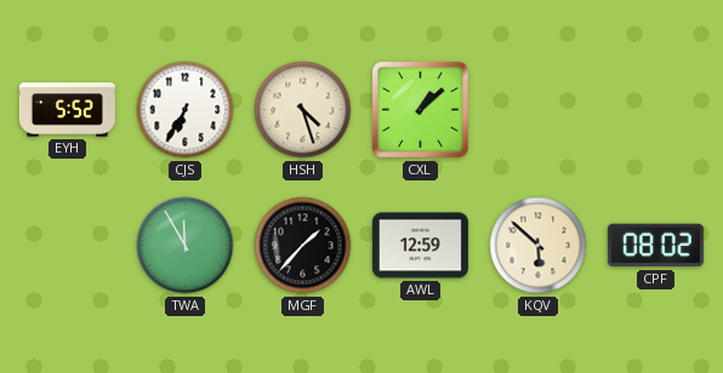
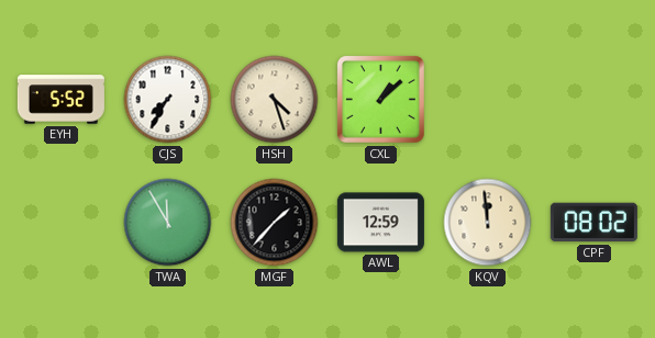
CJS: 6:35 -> 7:35 (168, 100)
KQV: 5:52 -> 11:59 (488, 223)
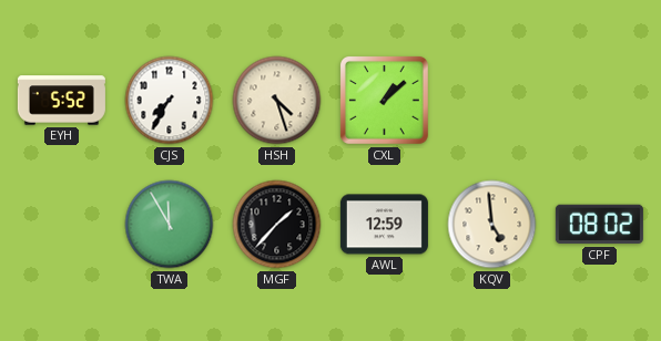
KQV: 11:59 -> 4:59 (492, 225)
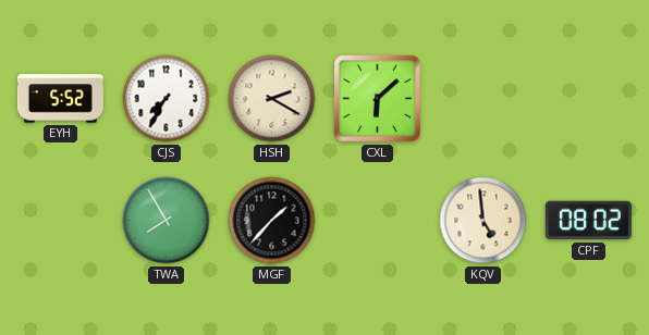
HSH: 4:27 -> 2:20 (272, 99)
CXL: 1:08 -> 6:08 (377, 98)
TWA: 11:55 -> 7:55 (167, 221)
AWL: 12:59 -> none (384, 225)
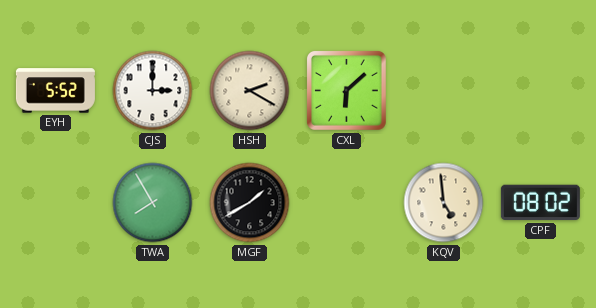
CJS: 7:35 -> 3:00 (153, 91)
MGF: 1:37 -> 1:40 (250, 203)
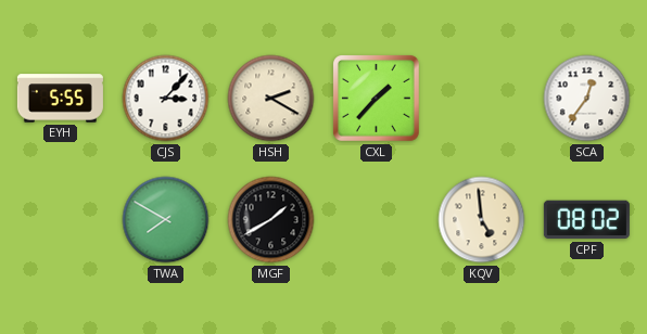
EYH: 5:52 -> 5:55 (60, 99)
CJS: 3:00 -> 3:07 (166, 99)
CXL: 6:08 -> 1:37 (376, 98)
SCA: none -> 12:36 (587, 99)
TWA: 7:55 -> 7:50 (166, 220)
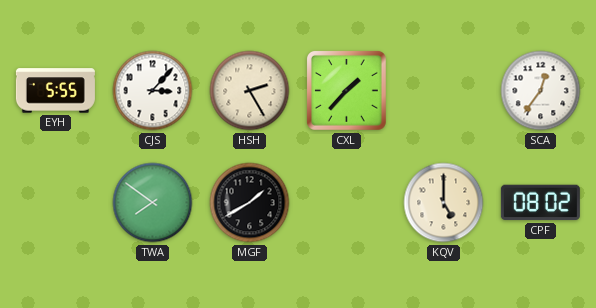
HSH: 2:20 -> 2:25 (250, 91)
TWA: 7:50 -> 7:51 (153, 203)
KQV: 4:59 -> 5:00 (444, 203)
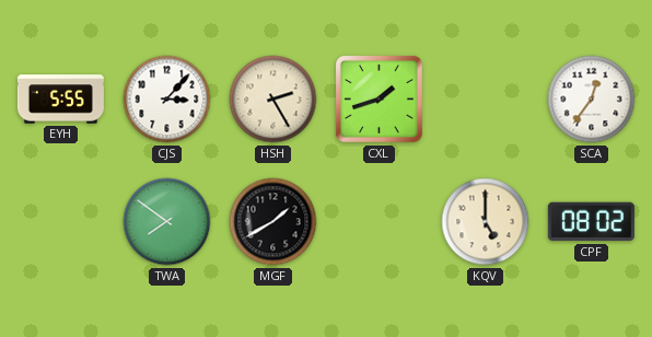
CXL: 1:37 -> 1:42 (379, 98)
